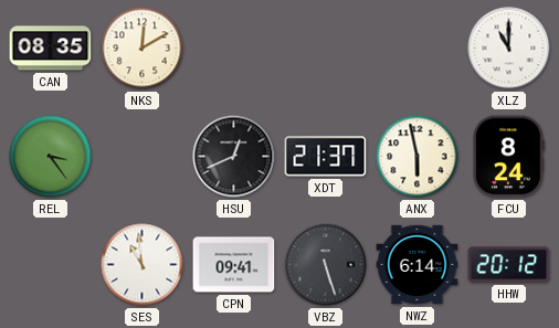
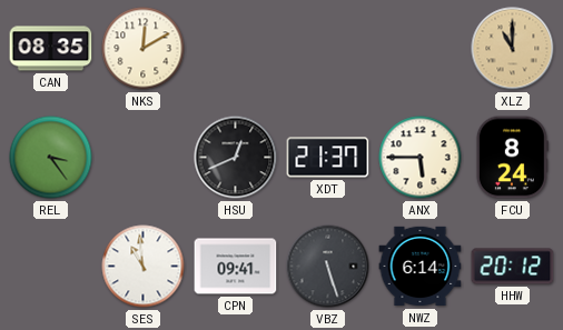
XLZ dial: white -> champagne (513, 49)
ANX: 5:58 -> 5:45 (421, 158)
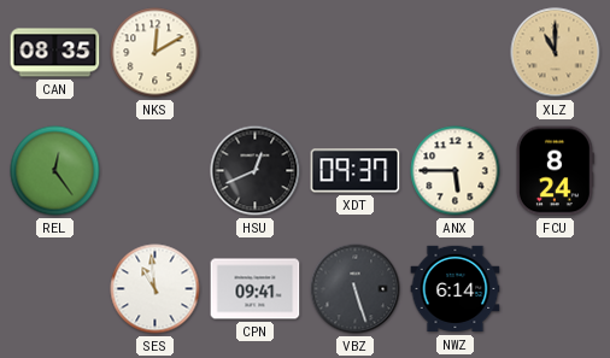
REL: 3:24 -> 12:24 (55, 171)
XDT: 21:37 -> 09:37 (356, 171)
HHW: 20:12 -> none (513, 267)
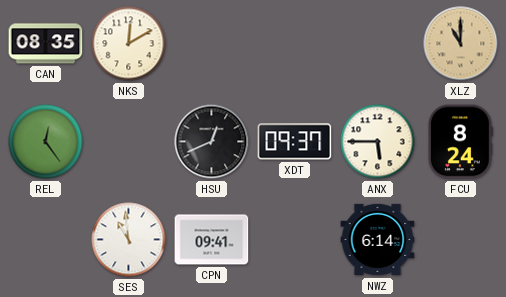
VBZ: 5:27 -> none (356, 289)
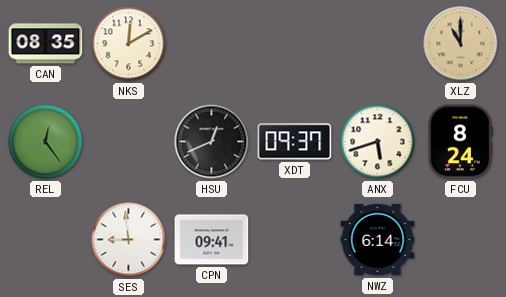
ANX: 5:45 -> 5:42 (378, 142)
SES: 10:59 -> 8:59 (129, 240)
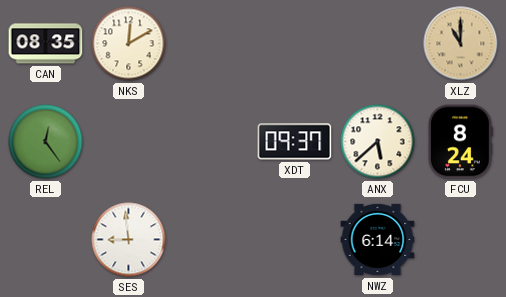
HSU: 12:41 -> none (212, 142)
ANX: 5:42 -> 5:38 (378, 142)
CPN: 09:41 -> none (212, 240)
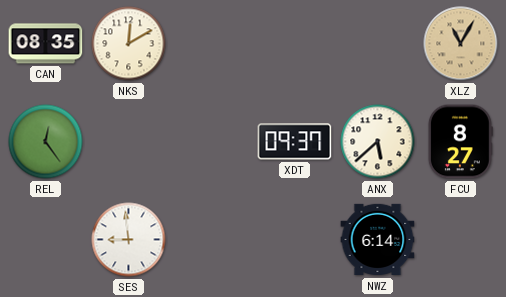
XLZ: 11:00 -> 11:05 (461, 44)
FCU: 8:24 -> 8:27 (460, 142)
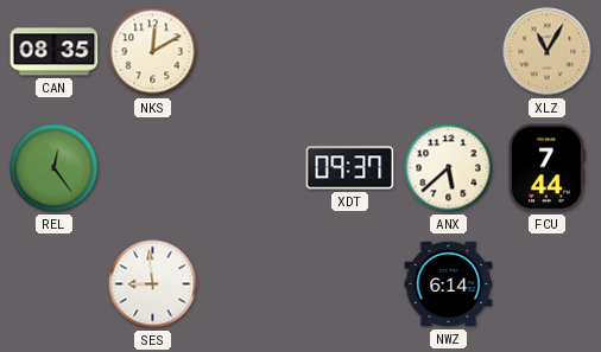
FCU: 8:27 -> 7:44 (546, 168)
